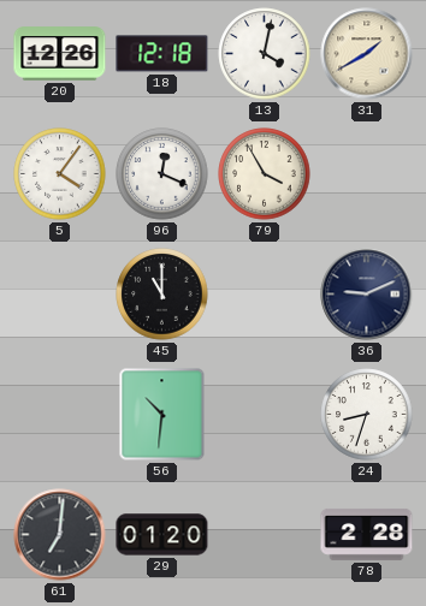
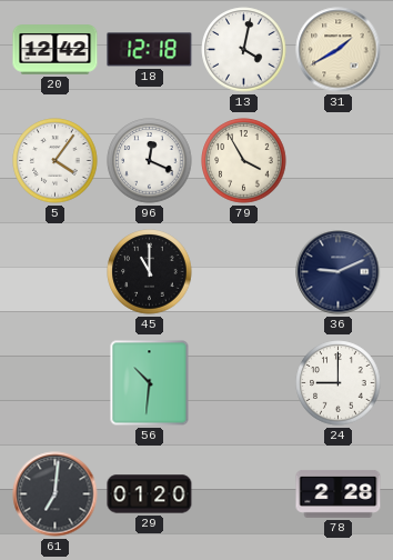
20: 12:26 -> 12:42 (56, 50)
24: 8:33 -> 9:00 (339, 383)
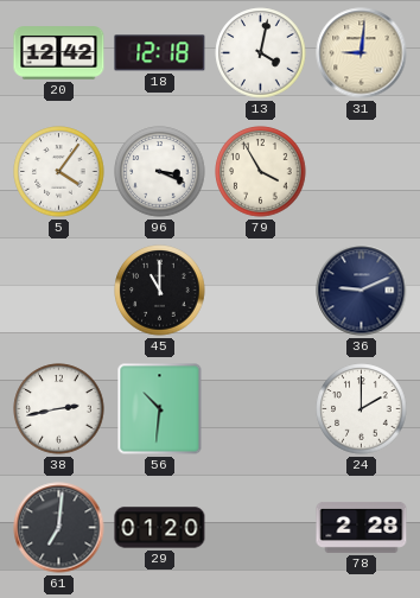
31: 1:40 -> 9:01 (362, 53)
96: 12:19 -> 3:19 (160, 172)
38: none -> 2:43 (59, 409)
24: 9:00 -> 2:00 (362, 409)
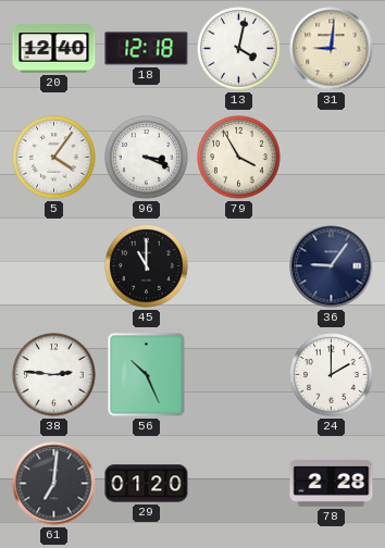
20: 12:42 -> 12:40 (54, 49)
36: 9:11 -> 9:06 (332, 266)
38: 2:43 -> 2:46 (54, 375)
56: 10:31 -> 10:26 (147, 375)
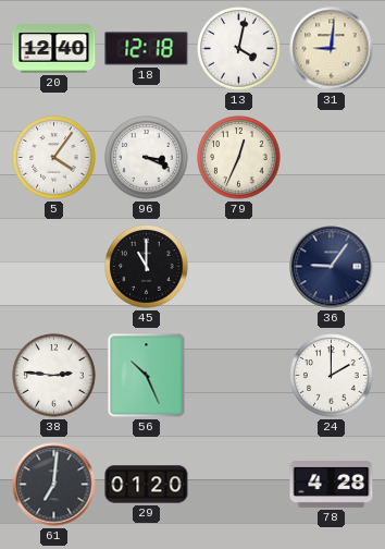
79: 3:55 -> 12:34 (239, 158)
78: 2:28 -> 4:28 (332, 484)
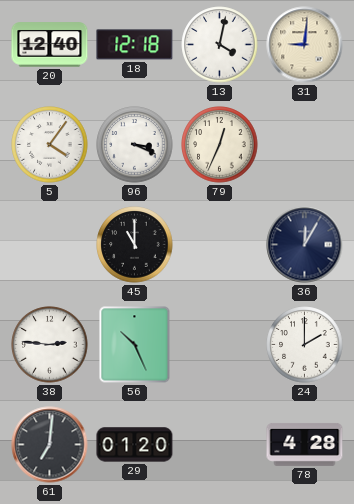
36: 9:06 -> 12:05 (305, 245)
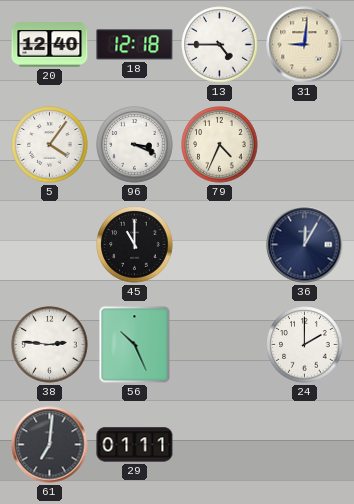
13: 4:02 -> 4:45 (220, 45)
79: 12:34 -> 4:34 (220, 145)
29: 01:20 -> 01:11 (135, 445)
78: 4:28 -> none (305, 444)
